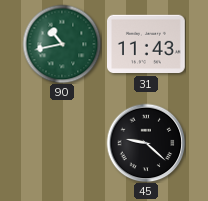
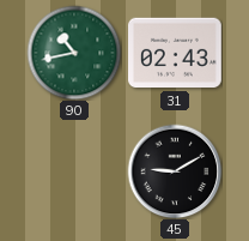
31: 11:43 -> 02:43 (176, 53)
45: 9:22 -> 9:10 (175, 171)
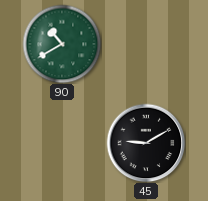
90: 10:43 -> 10:40 (62, 44)
31: 02:43 -> none (176, 53)
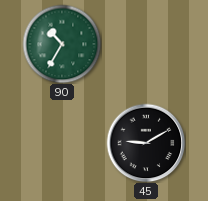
90: 10:40 -> 10:35 (62, 44)
